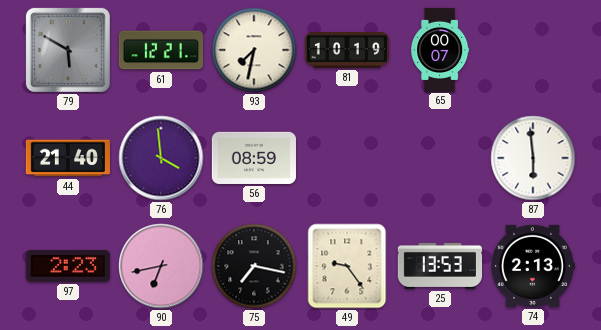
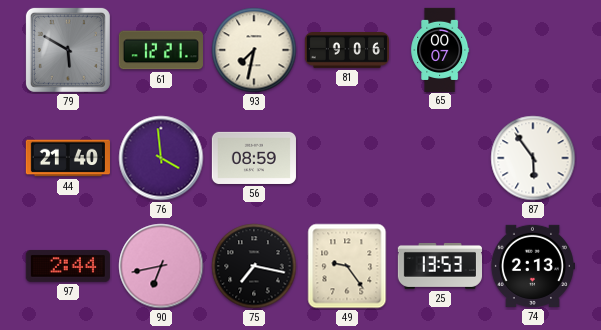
81: 10:19 -> 9:06 (346, 51)
87: 5:59 -> 5:54 (533, 158)
97: 2:23 -> 2:44 (68, 266)
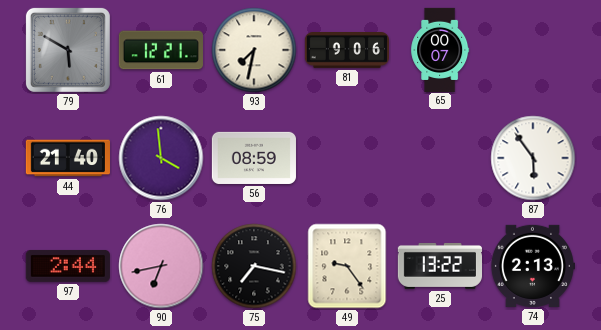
25: 13:53 -> 13:22 (439, 266)
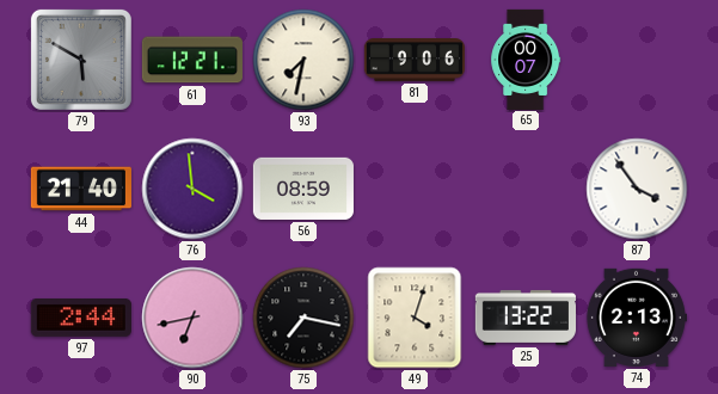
87: 5:54 -> 3:54 (637, 189)
49: 9:24 -> 4:03 (415, 318)
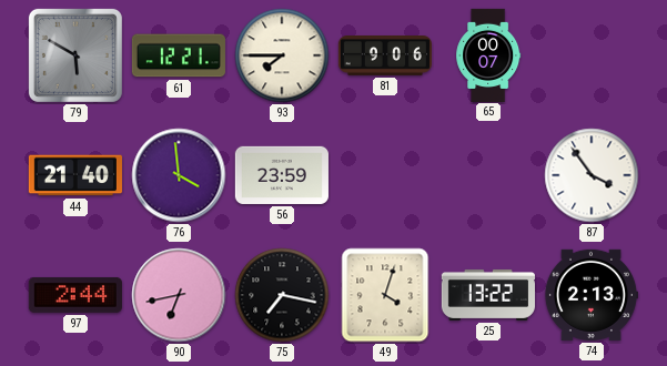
93: 7:32 -> 7:45 (282, 55)
56: 08:59 -> 23:59 (282, 175)
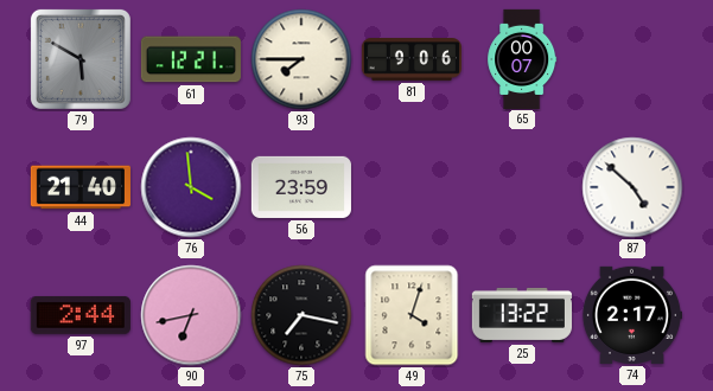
87: 3:54 -> 4:52 (632, 187)
74: 2:13 -> 2:17 (631, 315)
